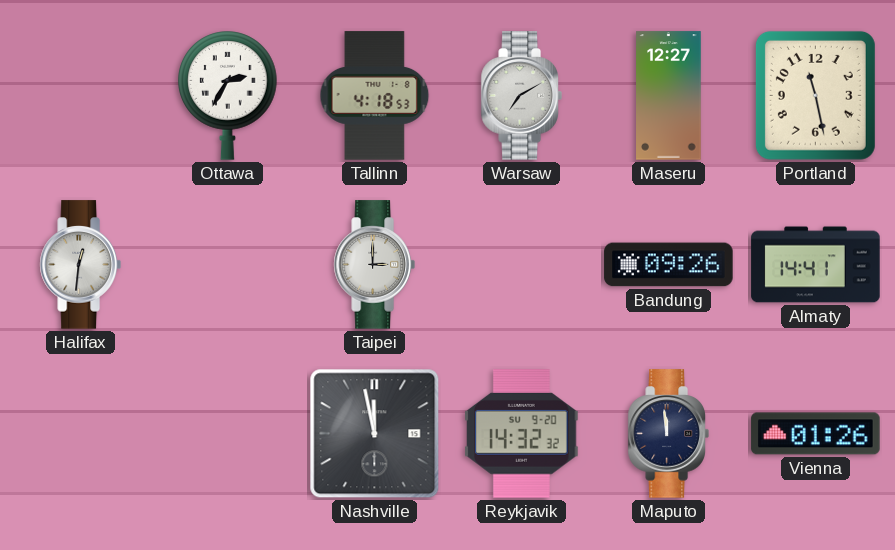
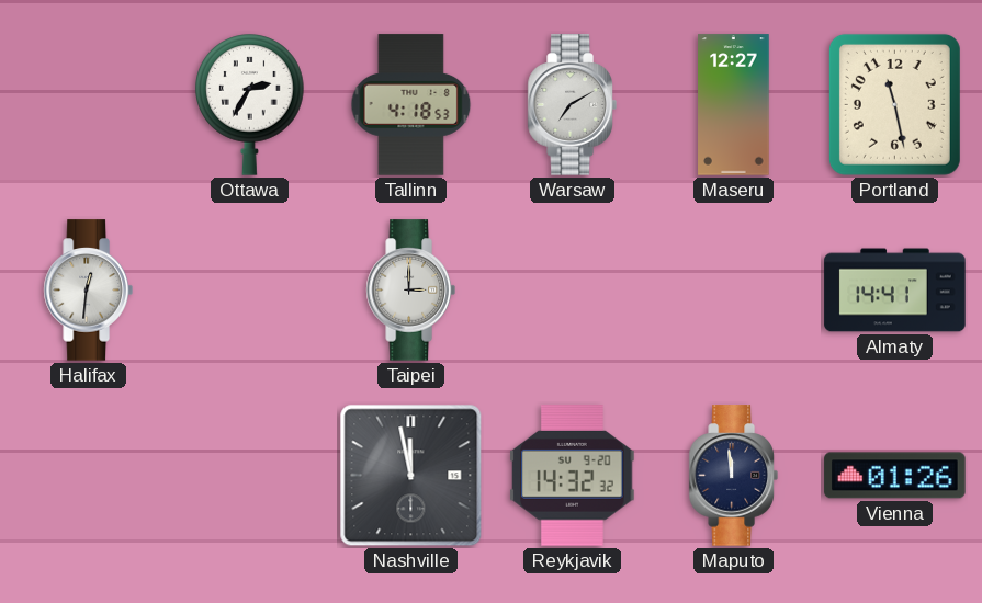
Bandung: 09:26 -> none (669, 265)
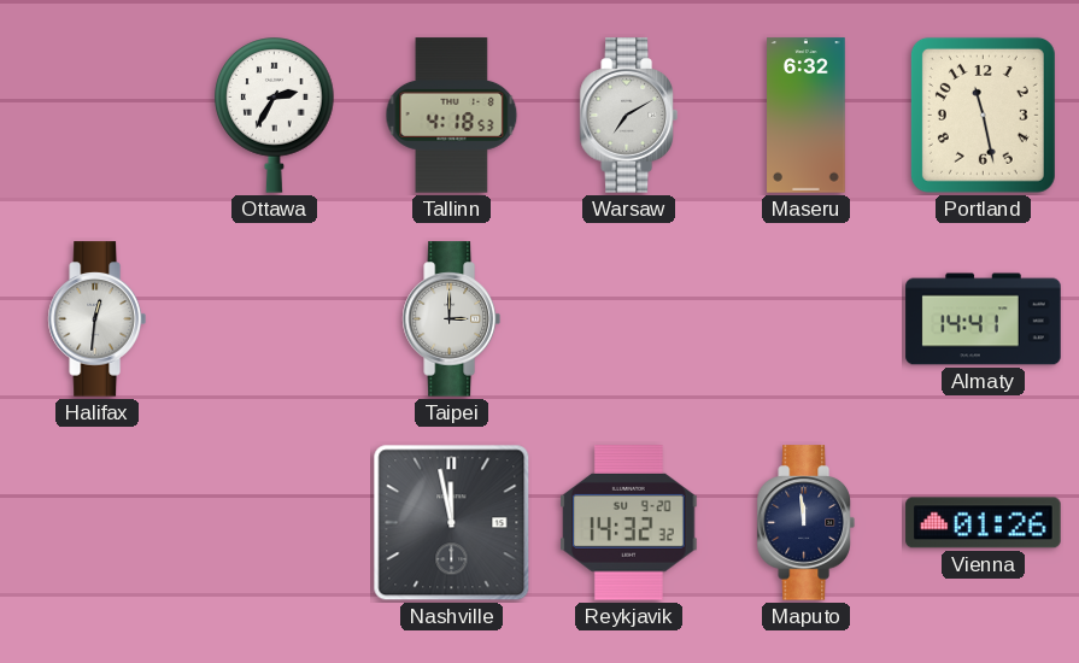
Maseru: 12:27 -> 6:32 (807, 116)
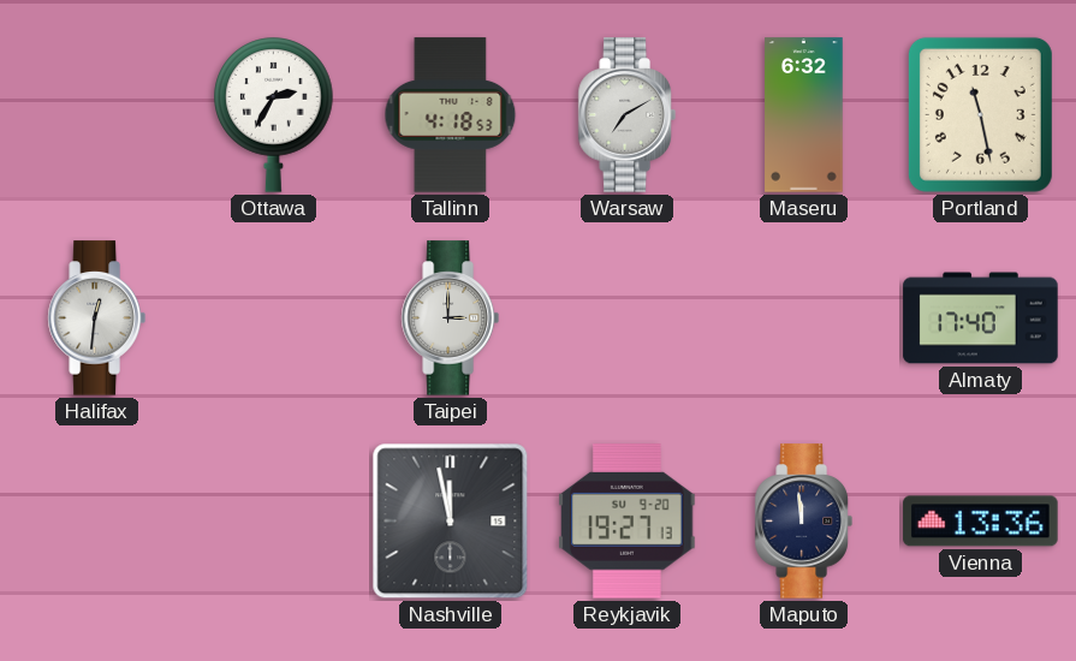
Almaty: 14:41 -> 17:40 (981, 318)
Reykjavik: 14:32 -> 19:27 (628, 522)
Vienna: 01:26 -> 13:36 (981, 522)
